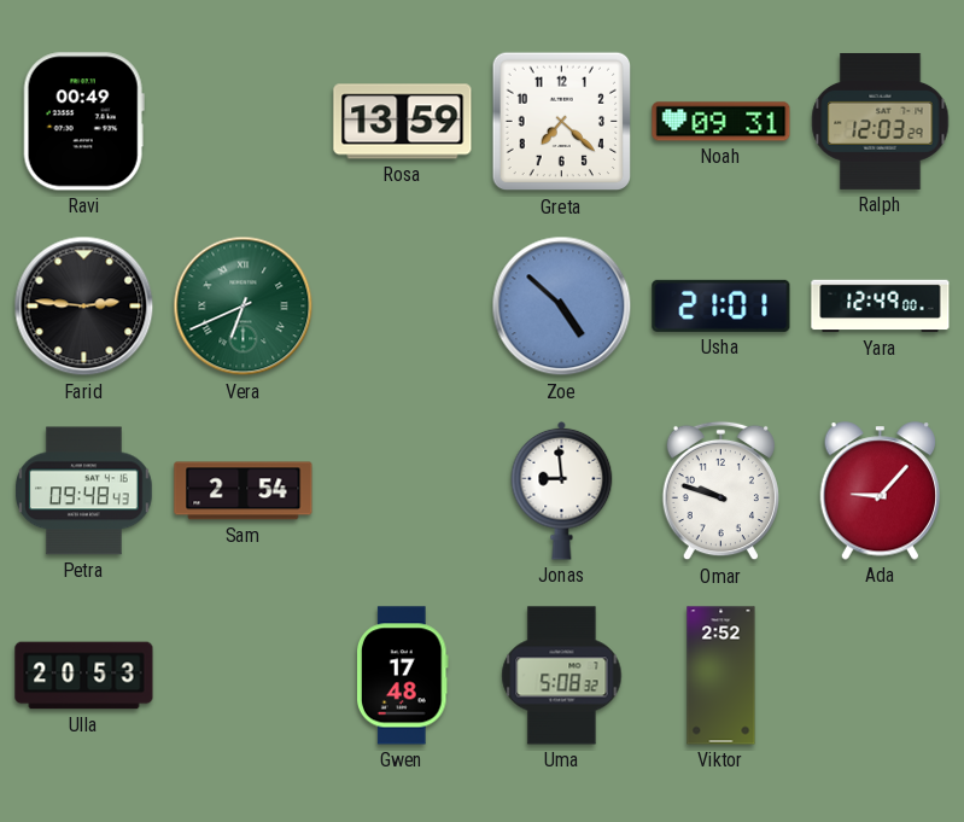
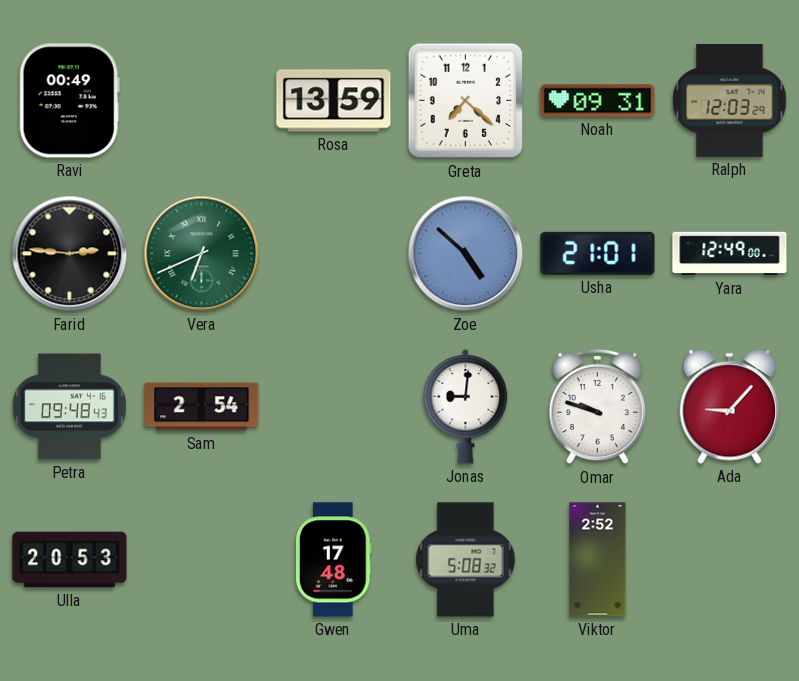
Jonas: 8:59 -> 9:01 (466, 406)
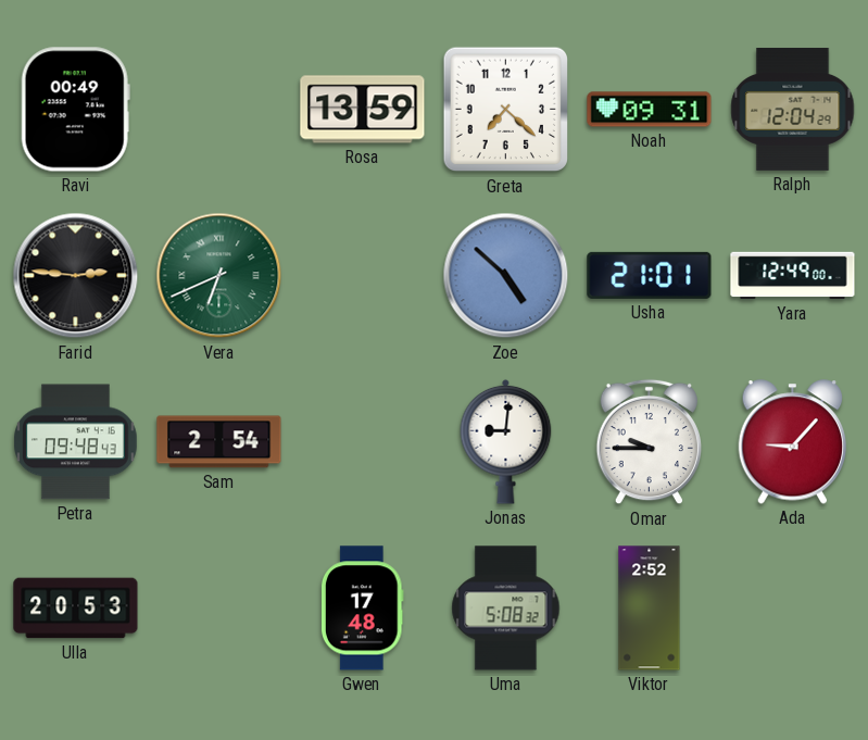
Ralph: 12:03 -> 12:04 (793, 109)
Omar: 9:48 -> 9:45 (649, 442)
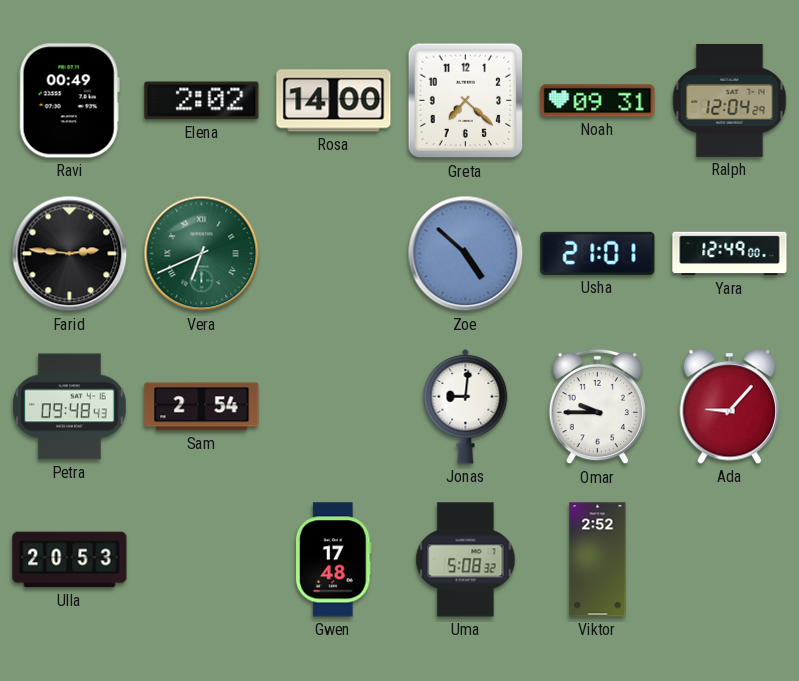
Elena: none -> 2:02 (202, 101)
Rosa: 13:59 -> 14:00 (334, 101)
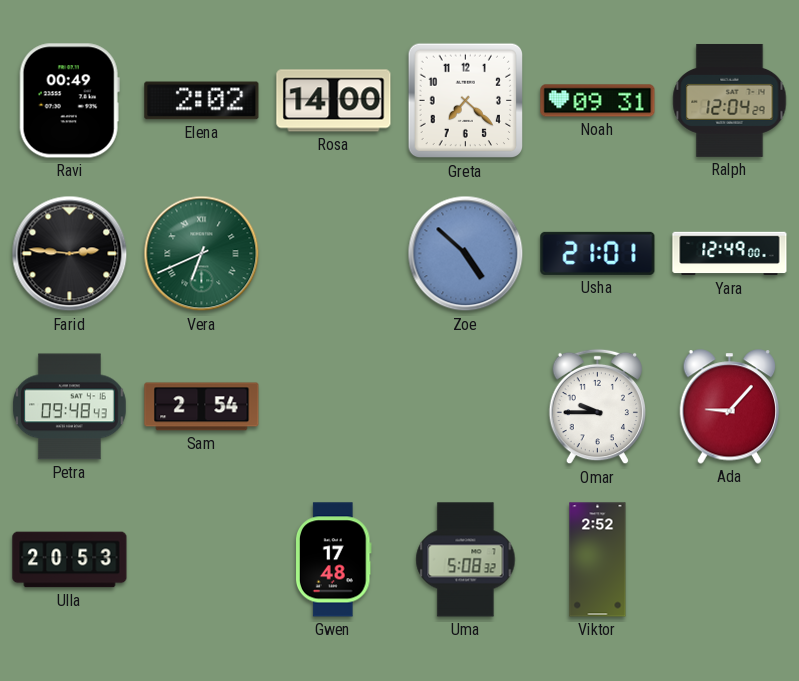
Jonas: 9:01 -> none (466, 406)
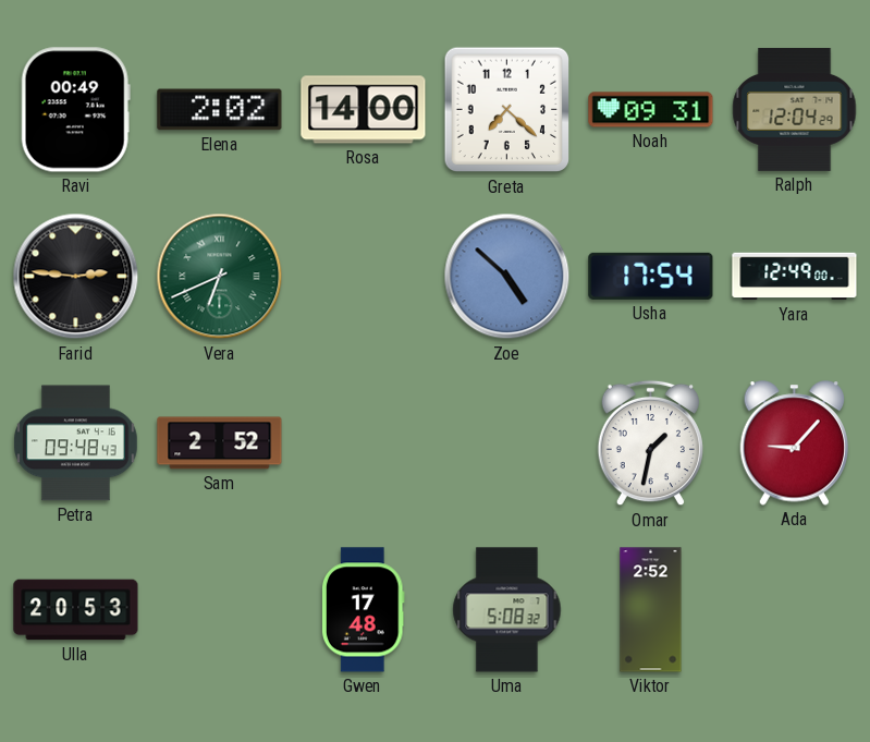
Usha: 21:01 -> 17:54 (651, 276)
Sam: 2:54 -> 2:52 (220, 443)
Omar: 9:45 -> 1:32 (650, 443)
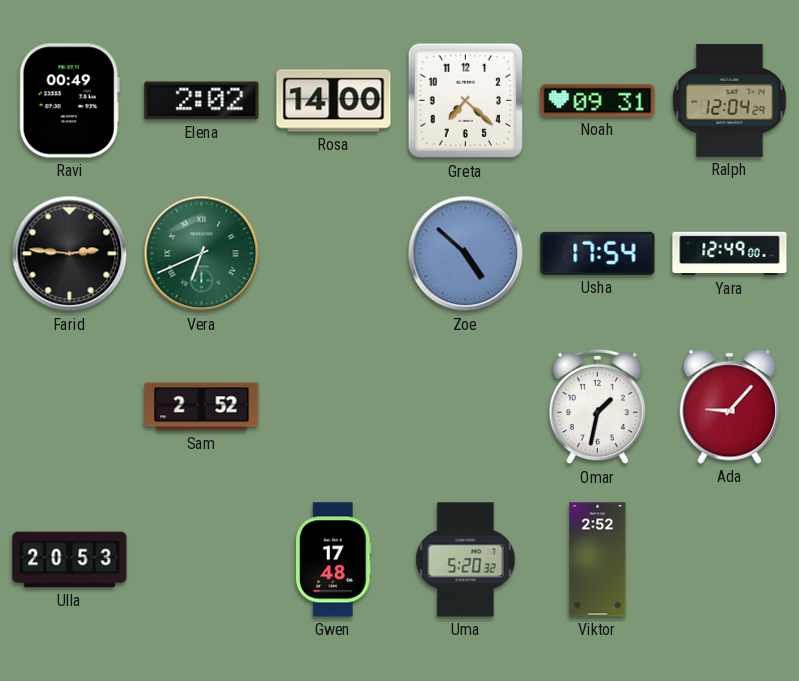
Petra: 09:48 -> none (76, 443)
Uma: 5:08 -> 5:20 (466, 560)
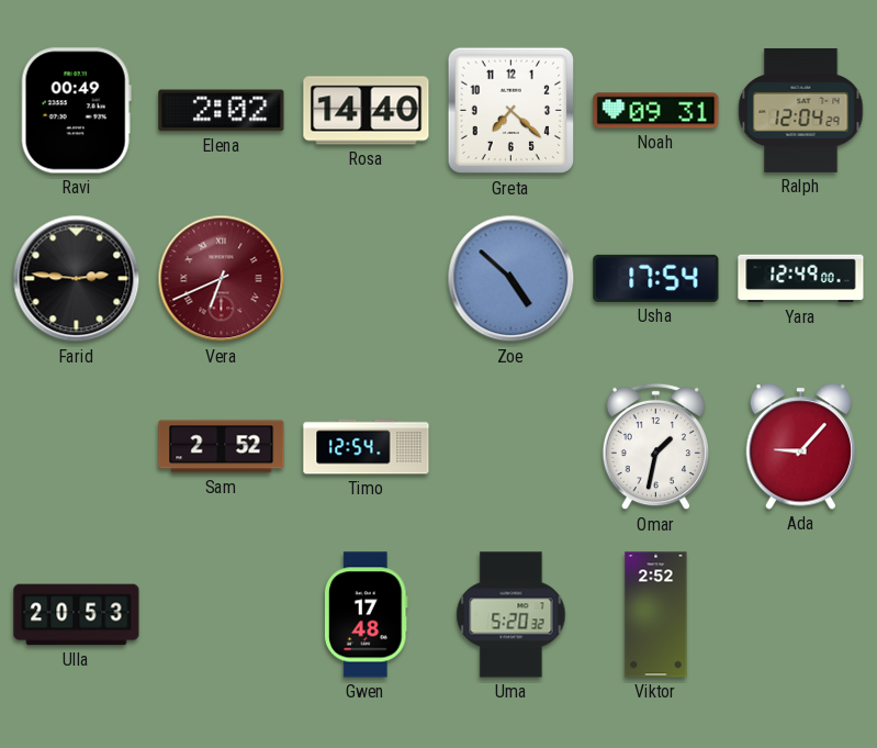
Rosa: 14:00 -> 14:40 (367, 111)
Vera dial: green -> burgundy (222, 279)
Timo: none -> 12:54 (367, 447)
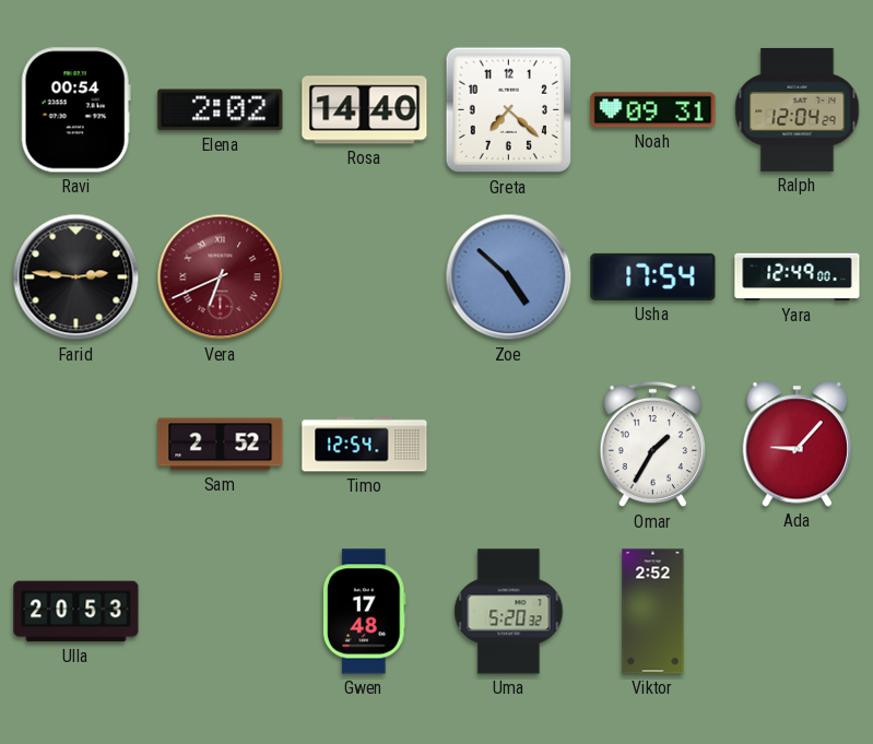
Ravi: 00:49 -> 00:54 (75, 110)
Omar: 1:32 -> 1:35 (652, 445)
